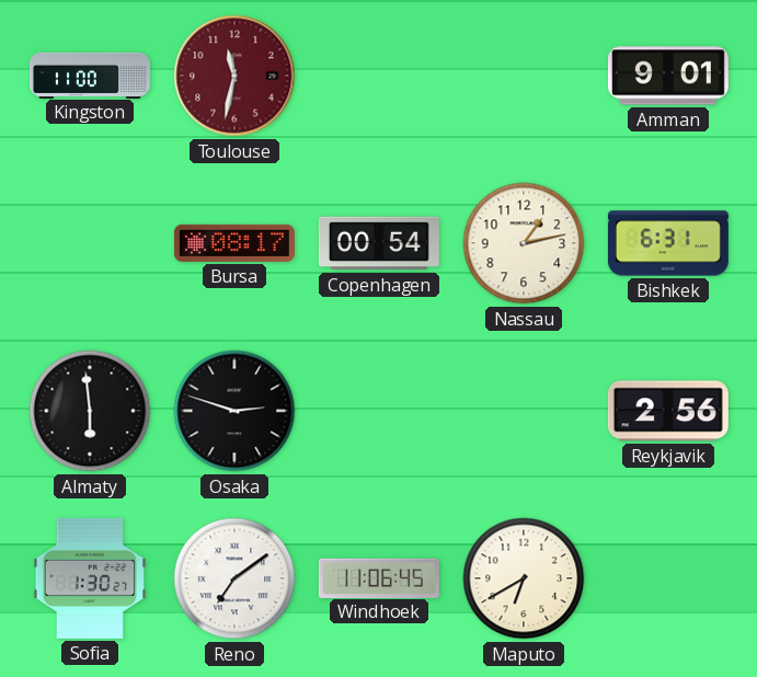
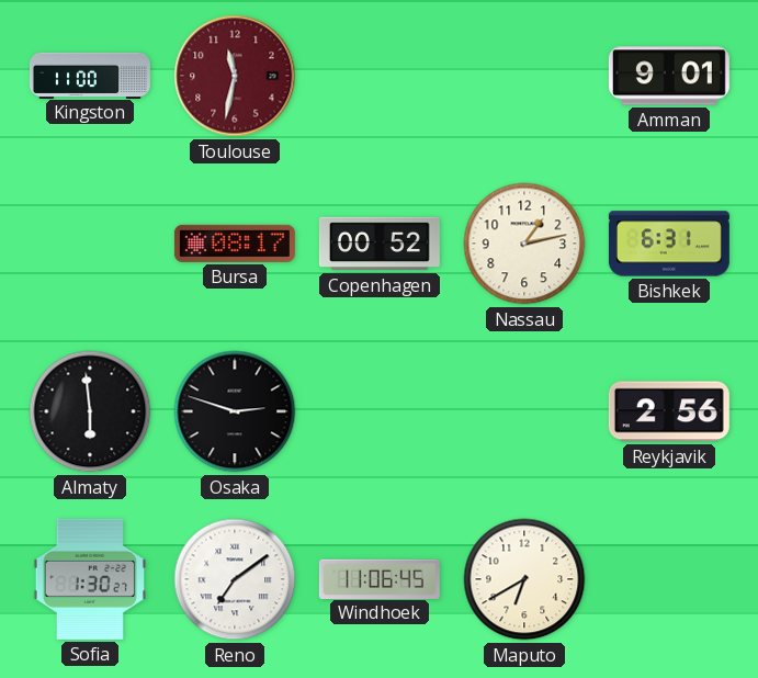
Copenhagen: 00:54 -> 00:52 (380, 244)
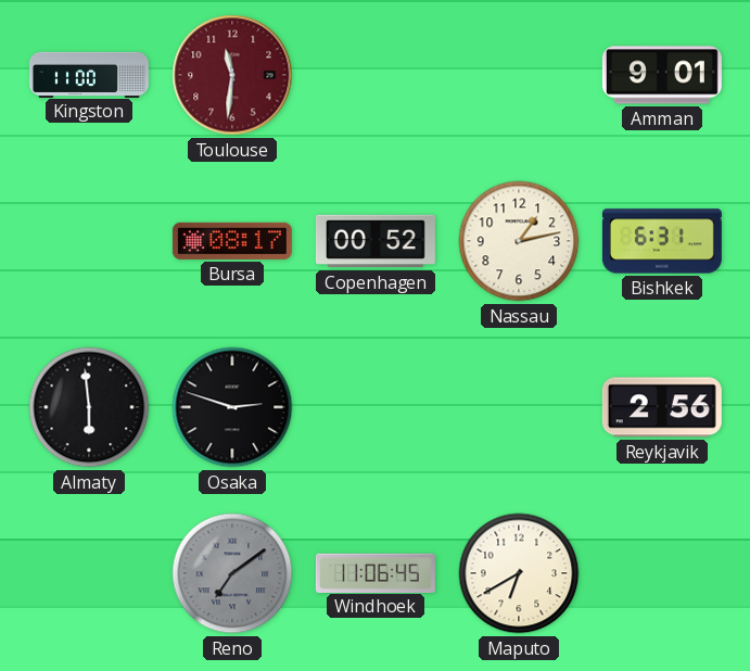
Toulouse: 11:32 -> 11:31 (232, 75)
Sofia: 1:30 -> none (90, 579)
Reno dial: white -> grey (232, 573)
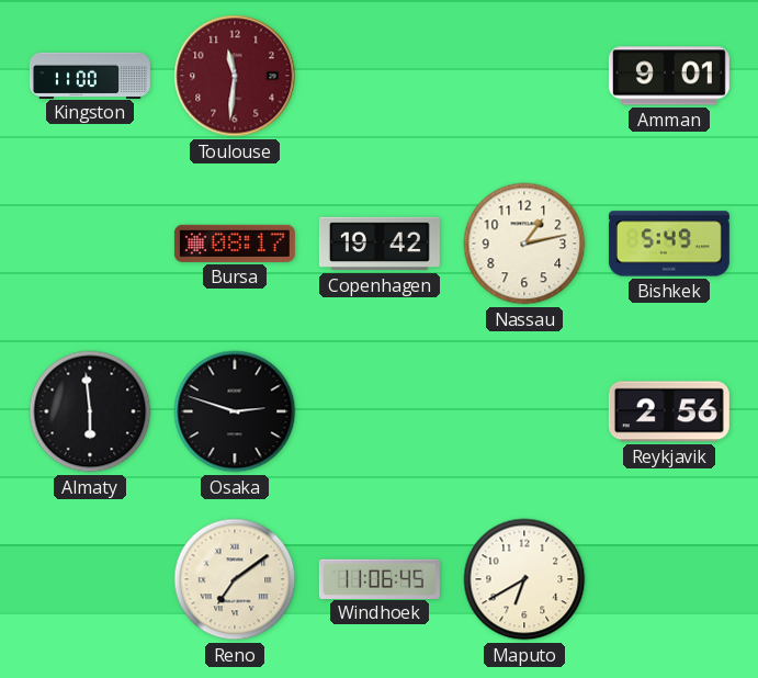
Copenhagen: 00:52 -> 19:42 (380, 244)
Bishkek: 6:31 -> 5:49 (669, 244)
Reno dial: grey -> cream (235, 579)
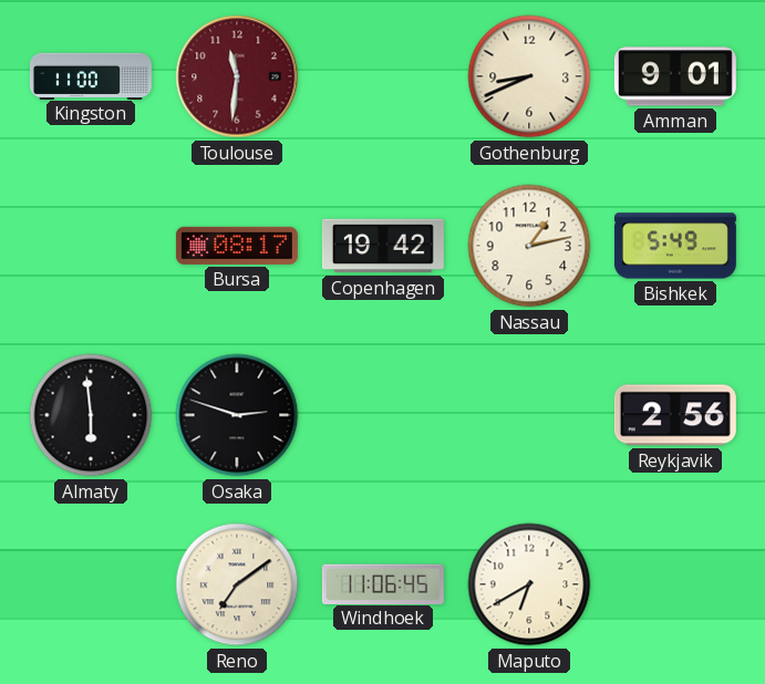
Gothenburg: none -> 8:41 (529, 76)
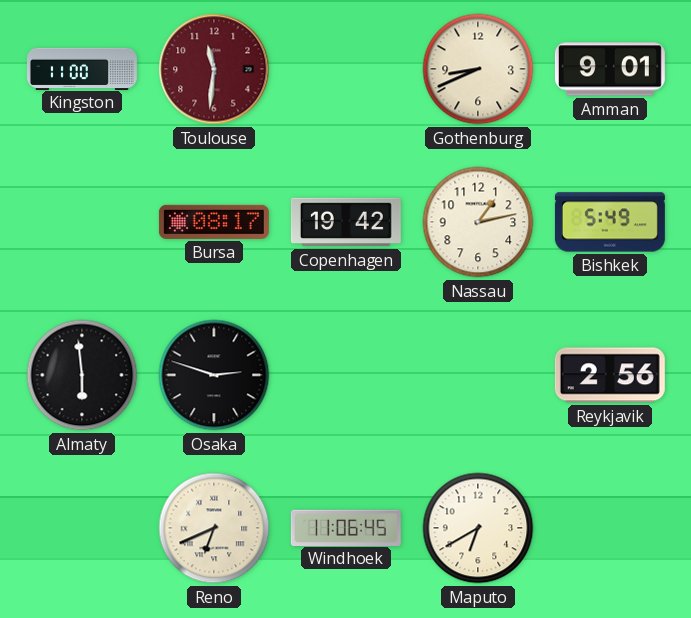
Reno: 7:09 -> 6:41 (214, 528)
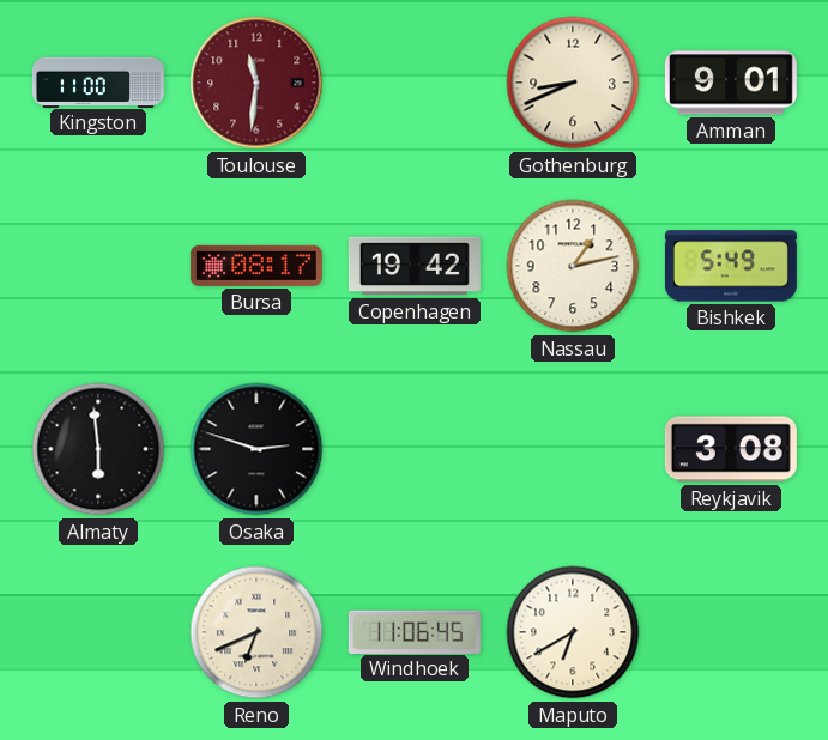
Reykjavik: 2:56 -> 3:08 (731, 449)
